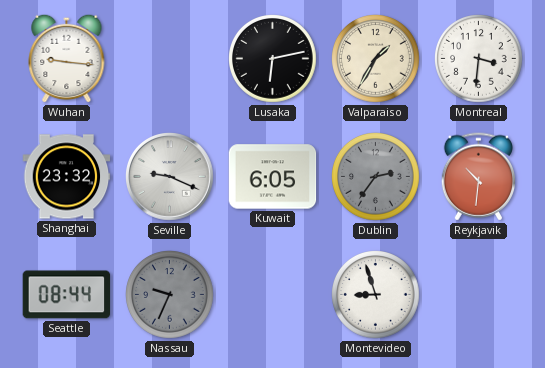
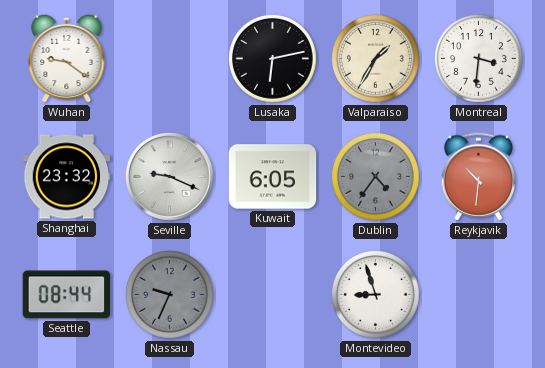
Wuhan: 9:16 -> 9:21 (67, 58)
Dublin: 2:36 -> 4:36 (376, 177)
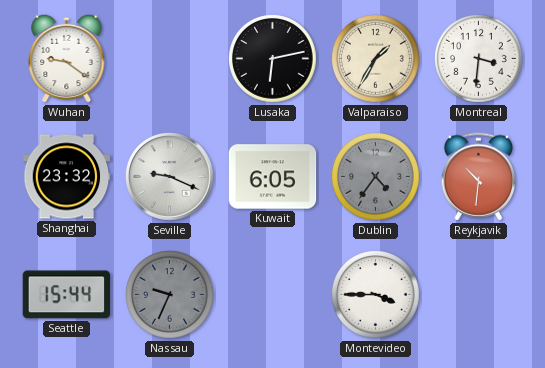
Seattle: 08:44 -> 15:44 (67, 295)
Montevideo: 8:57 -> 3:45 (376, 295)
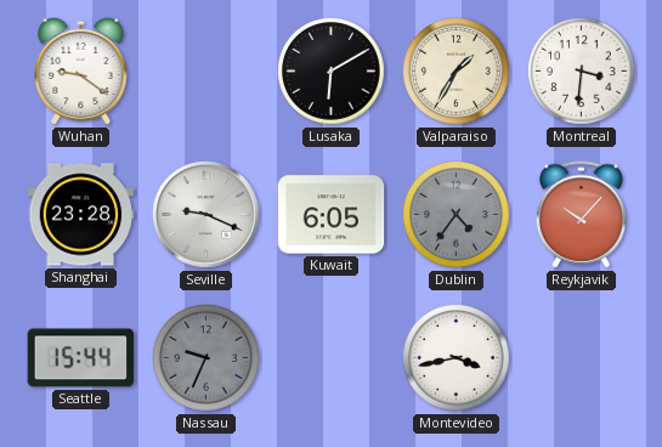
Lusaka: 6:13 -> 6:10 (332, 72)
Shanghai: 23:32 -> 23:28 (81, 215)
Reykjavik: 10:31 -> 10:07 (581, 215)
Montevideo: 3:45 -> 3:43 (457, 358)
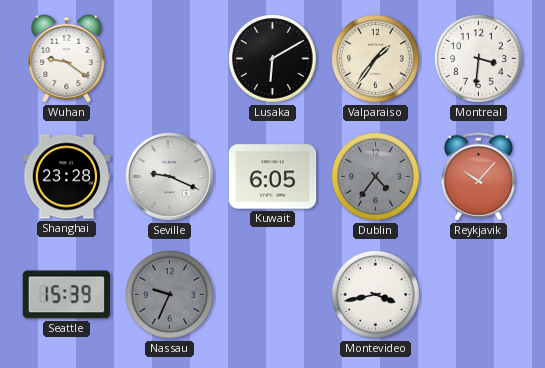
Valparaiso: 1:35 -> 1:36 (376, 59)
Seattle: 15:44 -> 15:39 (67, 295)
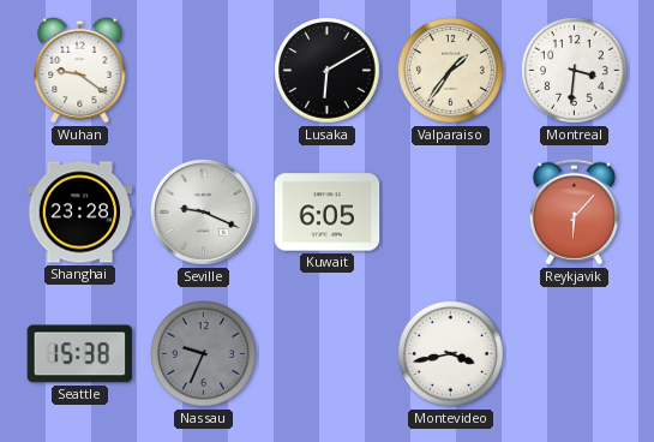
Dublin: 4:36 -> none (376, 177)
Reykjavik: 10:07 -> 6:07 (574, 213)
Seattle: 15:39 -> 15:38 (80, 354)
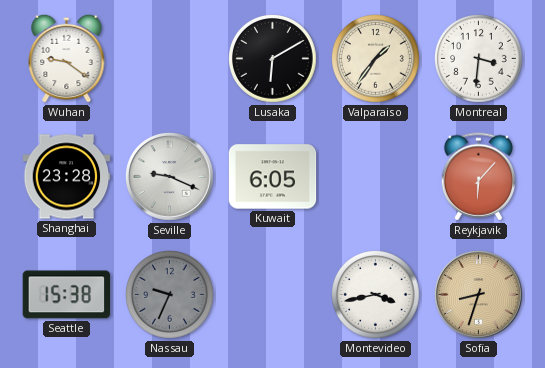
Sofia: none -> 8:33 (479, 295)
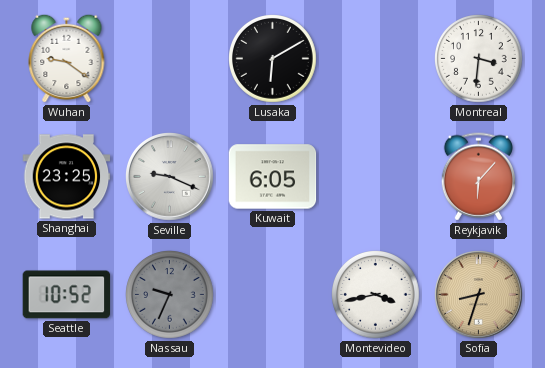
Valparaiso: 1:36 -> none (376, 59)
Shanghai: 23:28 -> 23:25 (67, 177)
Seattle: 15:38 -> 10:52 (67, 295)
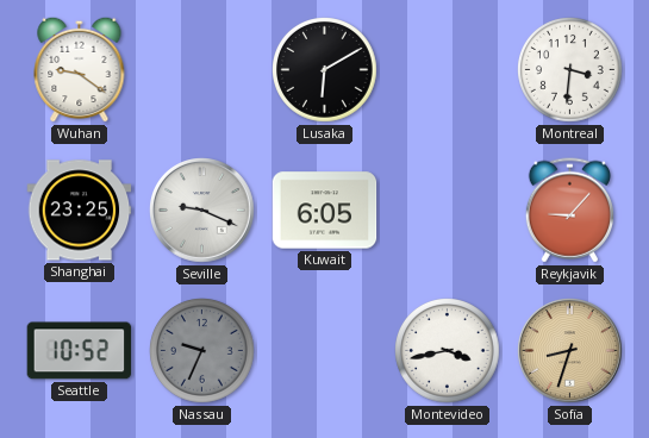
Reykjavik: 6:07 -> 9:07 (569, 211)
